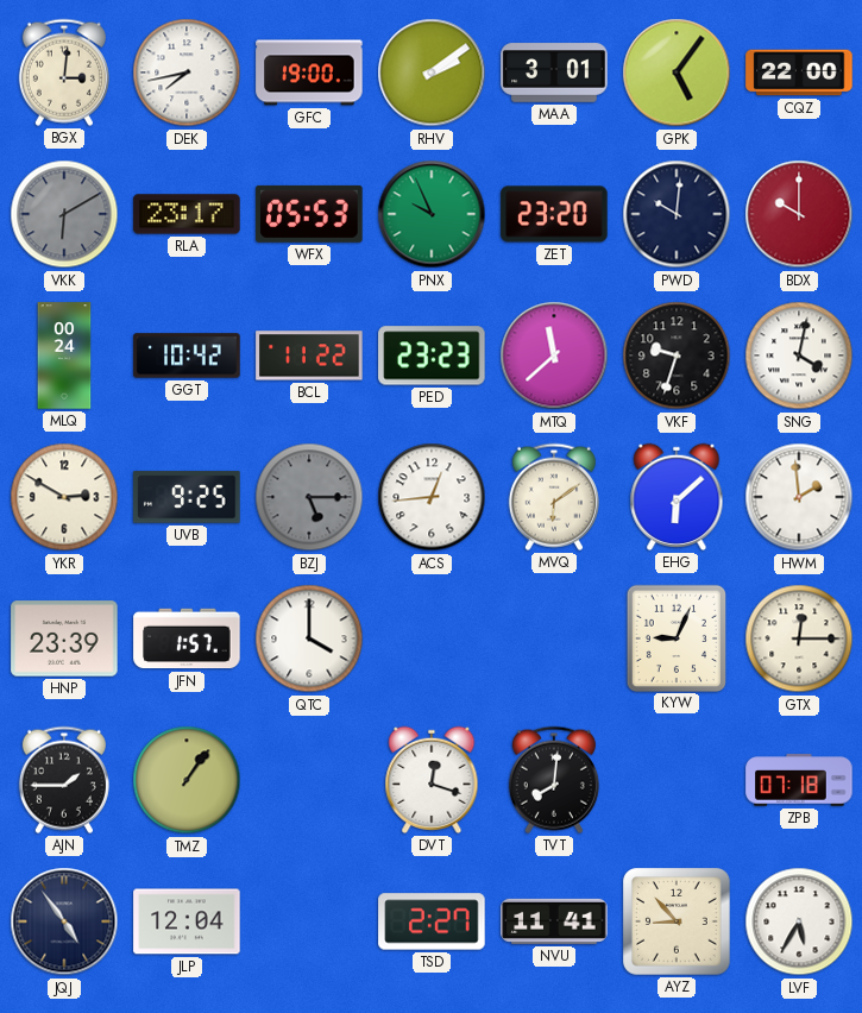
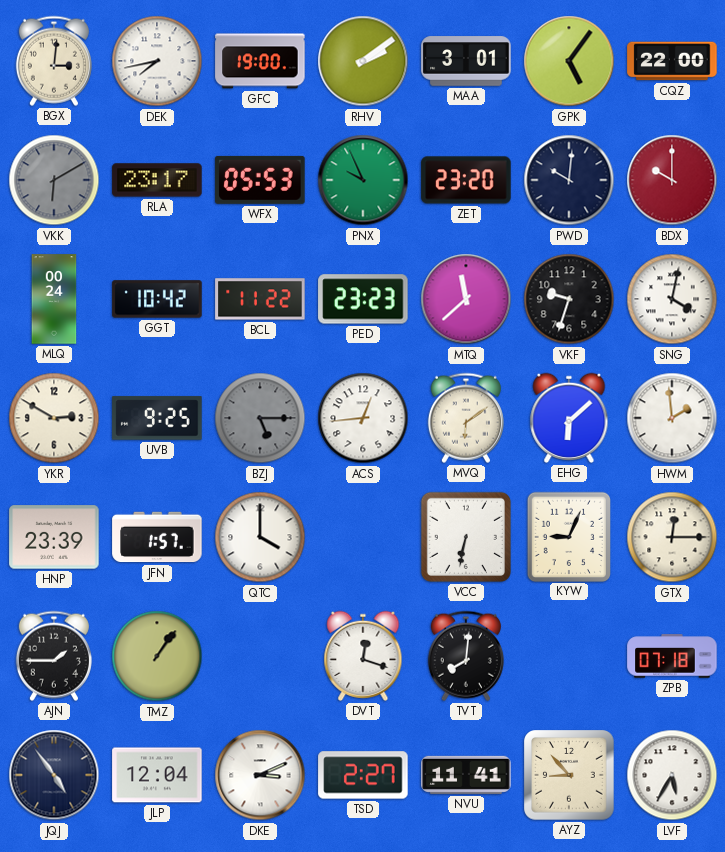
VCC: none -> 6:32 (466, 537)
DKE: none -> 3:11 (260, 775)
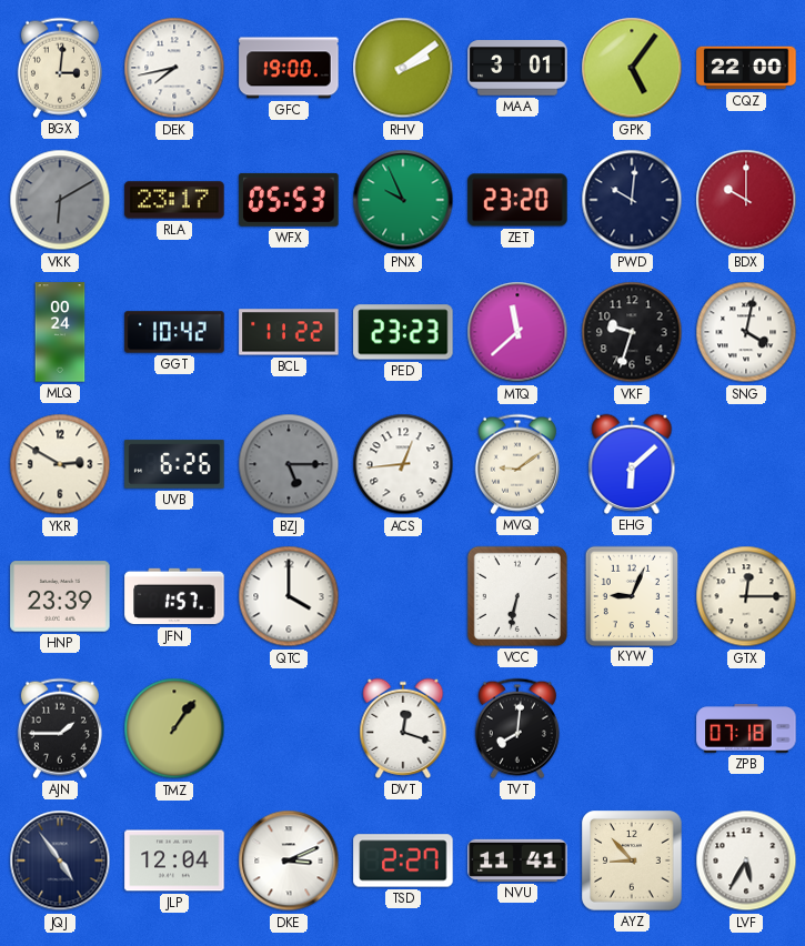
UVB: 9:25 -> 6:26 (174, 464)
MVQ: 6:09 -> 9:09 (517, 464)
HWM: 1:59 -> none (672, 418)
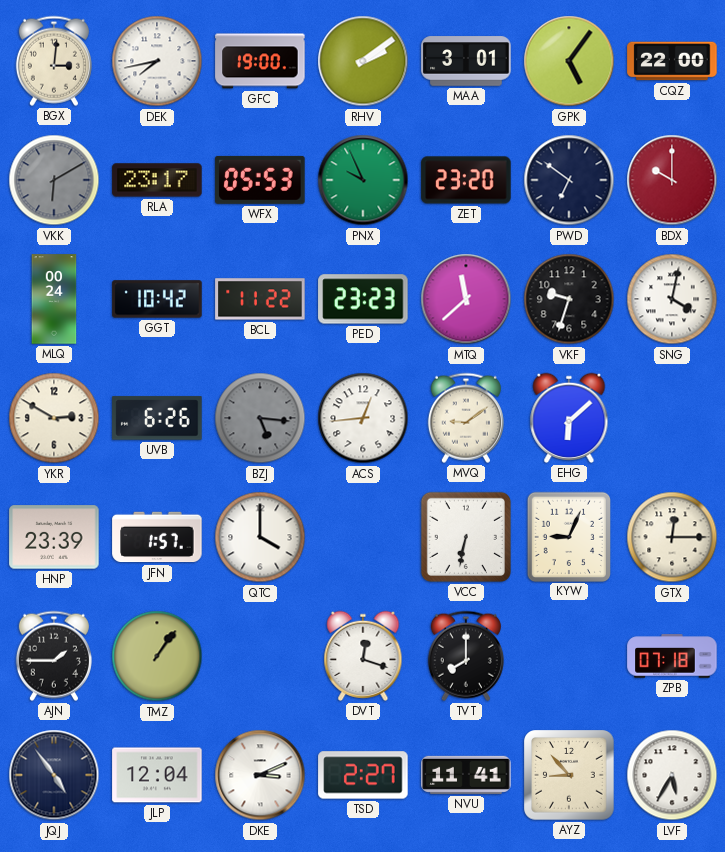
PWD: 10:01 -> 6:51 (569, 180)
BZJ: 5:15 -> 5:16 (260, 418)
TVT: 8:01 -> 8:00 (466, 656)
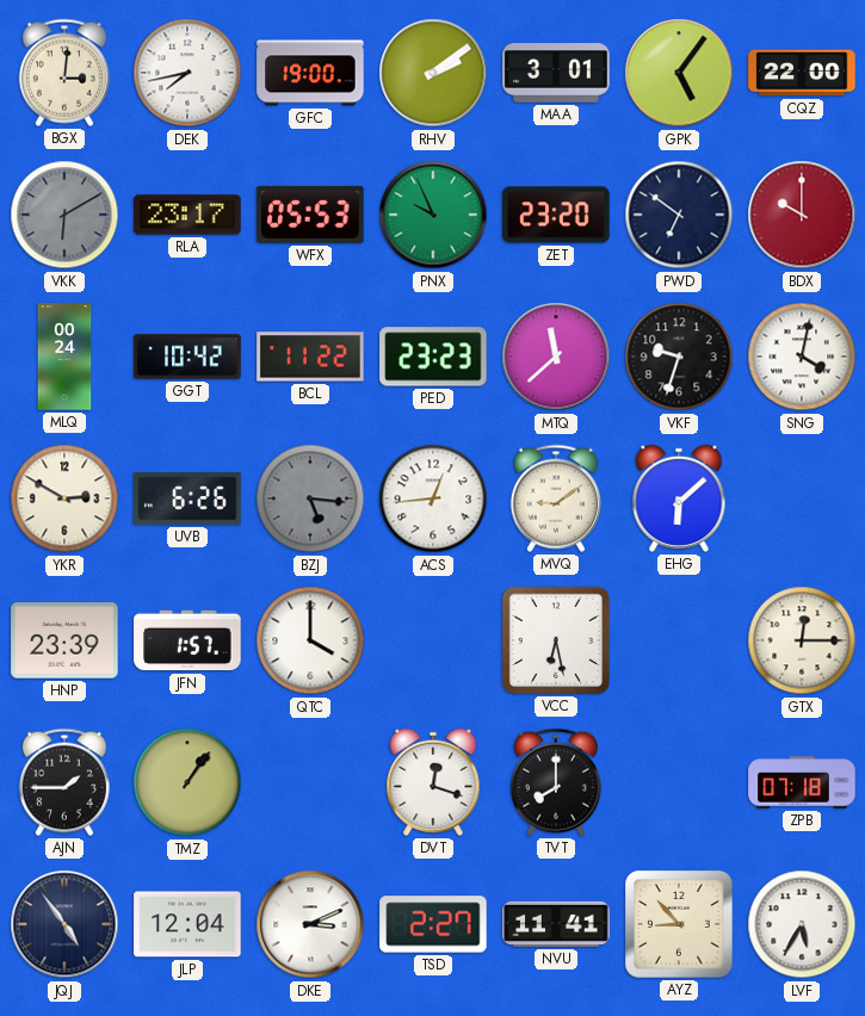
VCC: 6:32 -> 6:28 (556, 640)
KYW: 9:04 -> none (568, 536)
